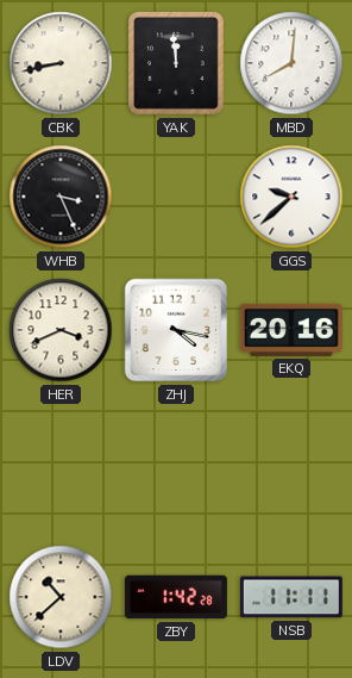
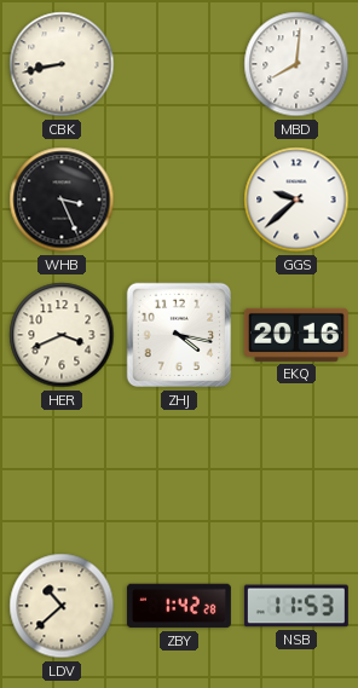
YAK: 11:59 -> none (177, 64)
NSB: 11:11 -> 11:53 (296, 606)
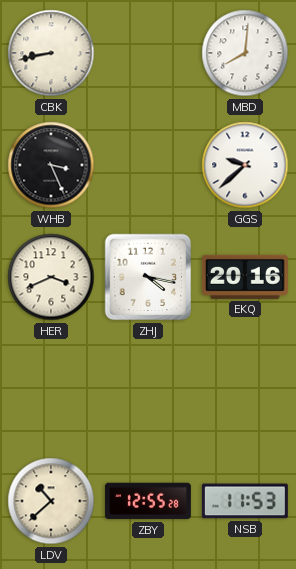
ZBY: 1:42 -> 12:55 (148, 501)
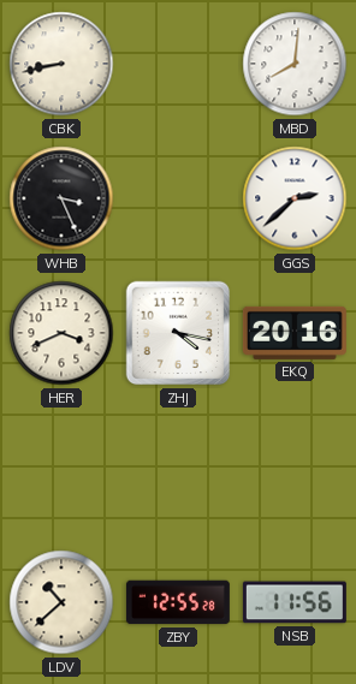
GGS: 9:38 -> 2:38 (295, 198)
NSB: 11:53 -> 11:56 (295, 602)
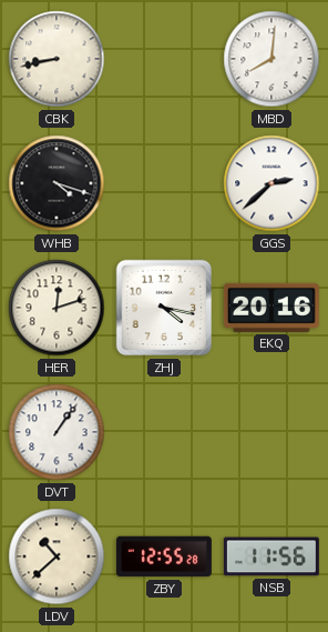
WHB: 3:26 -> 4:18 (57, 183)
HER: 3:41 -> 12:12 (57, 308)
DVT: none -> 1:06 (57, 432)
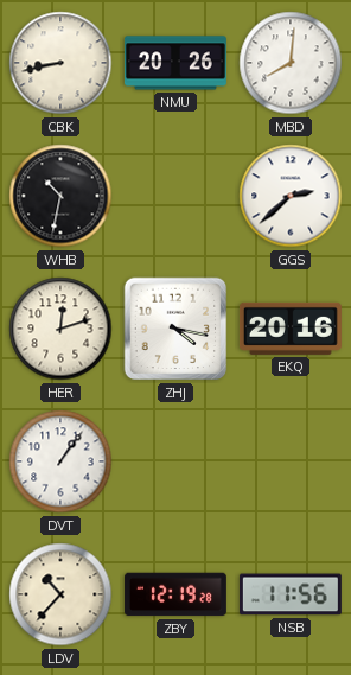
NMU: none -> 20:26 (175, 63)
WHB: 4:18 -> 10:32 (60, 196)
LDV: 10:38 -> 10:37 (60, 594)
ZBY: 12:55 -> 12:19 (175, 594)
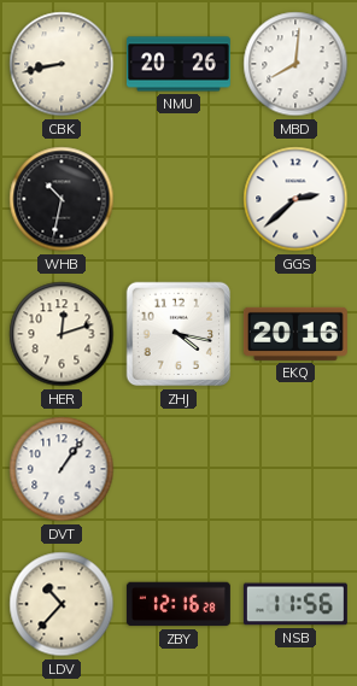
ZBY: 12:19 -> 12:16 (178, 604)
